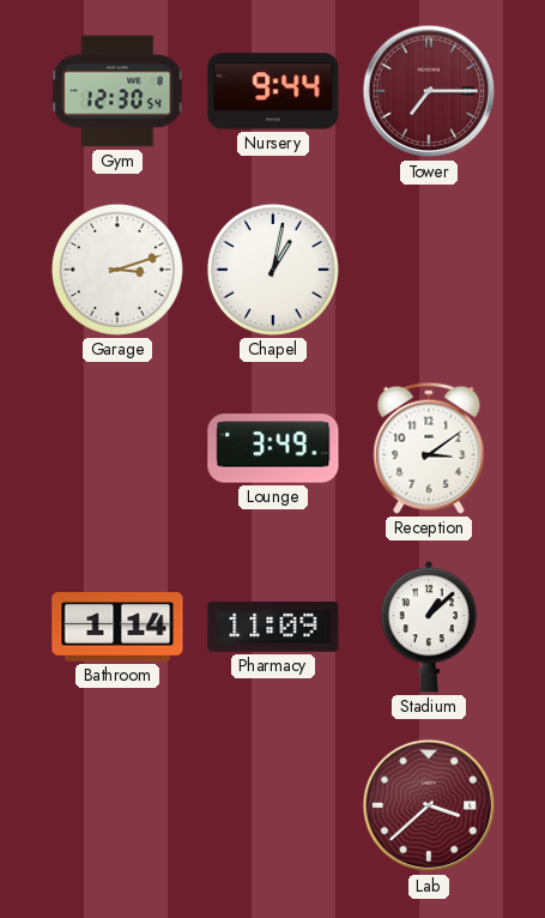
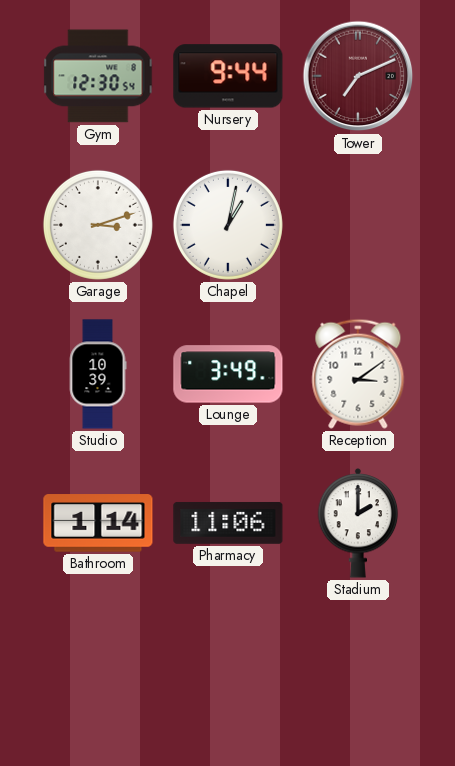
Tower: 7:15 -> 7:11 (358, 76)
Studio: none -> 10:39 (98, 374)
Pharmacy: 11:09 -> 11:06 (228, 523)
Stadium: 1:08 -> 2:00 (358, 523)
Lab: 3:38 -> none (429, 805)
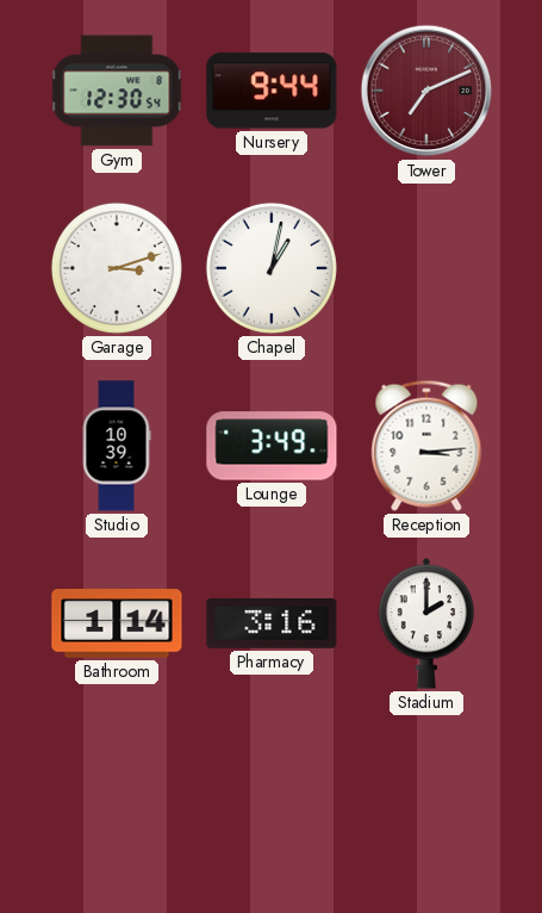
Reception: 3:09 -> 3:14 (426, 446)
Pharmacy: 11:06 -> 3:16 (272, 623)
